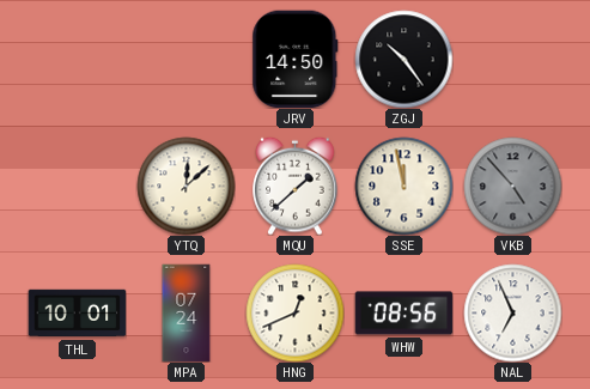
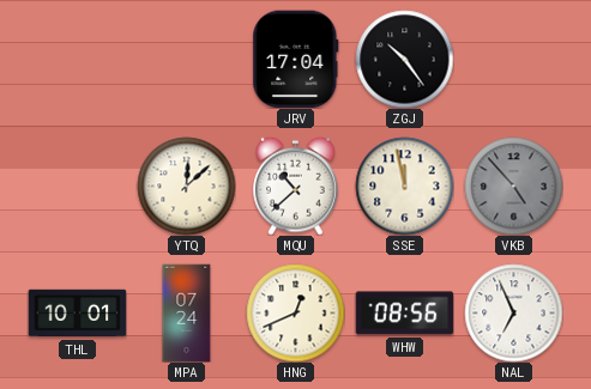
JRV: 14:50 -> 17:04 (296, 59)
MQU: 1:38 -> 10:38 (296, 186)
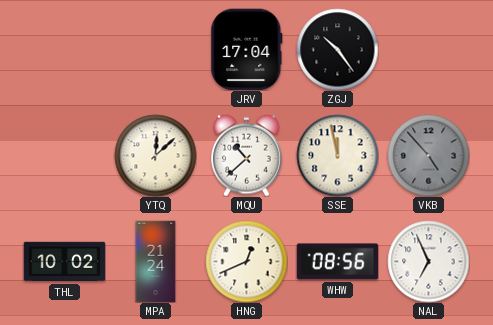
THL: 10:01 -> 10:02 (64, 262)
MPA: 07:24 -> 21:24 (156, 261)
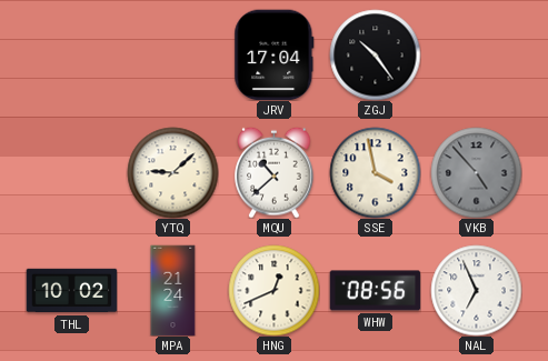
YTQ: 12:08 -> 9:08 (172, 172)
SSE: 11:58 -> 3:58 (375, 172)
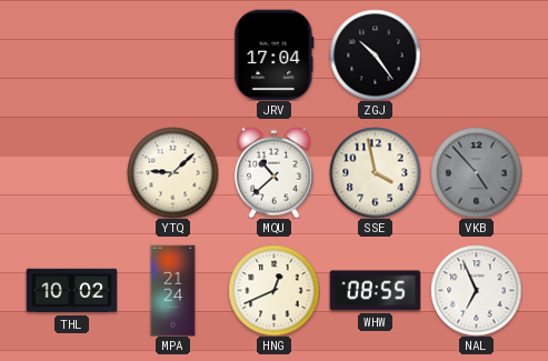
WHW: 08:56 -> 08:55 (375, 291)
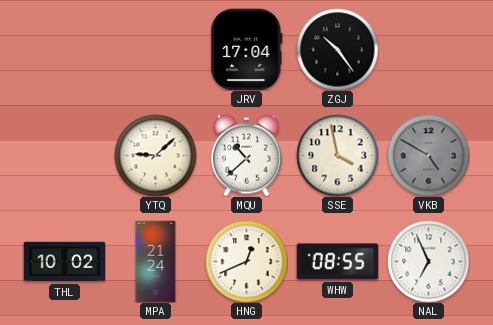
VKB: 4:53 -> 4:50 (428, 155)
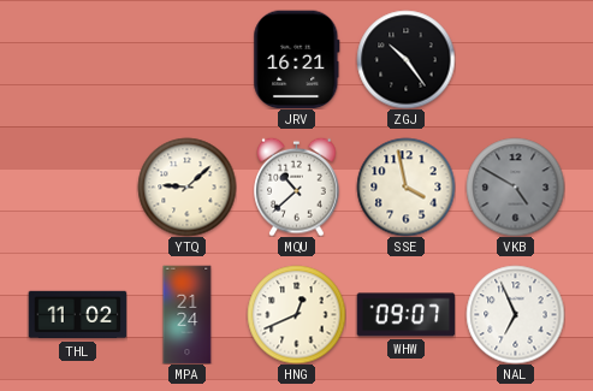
JRV: 17:04 -> 16:21 (297, 59)
THL: 10:02 -> 11:02 (77, 315)
WHW: 08:55 -> 09:07 (405, 315)
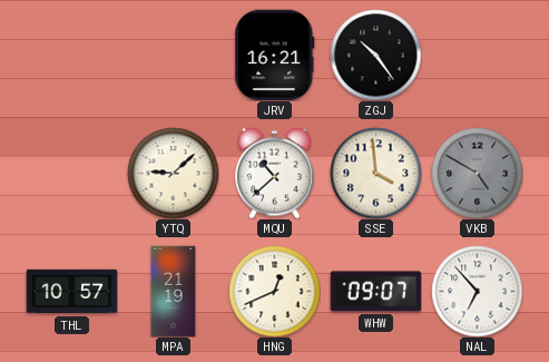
SSE: 3:58 -> 3:59 (375, 173)
THL: 11:02 -> 10:57 (71, 292)
MPA: 21:24 -> 21:19 (174, 291)
NAL: 6:56 -> 6:53 (477, 291)
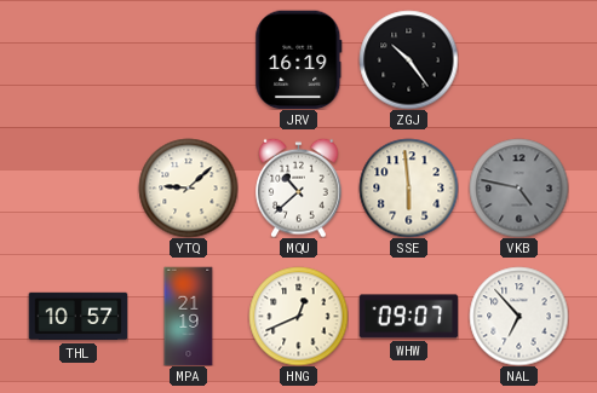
JRV: 16:21 -> 16:19 (299, 59)
SSE: 3:59 -> 5:59 (408, 187)
VKB: 4:50 -> 4:47 (518, 187)
